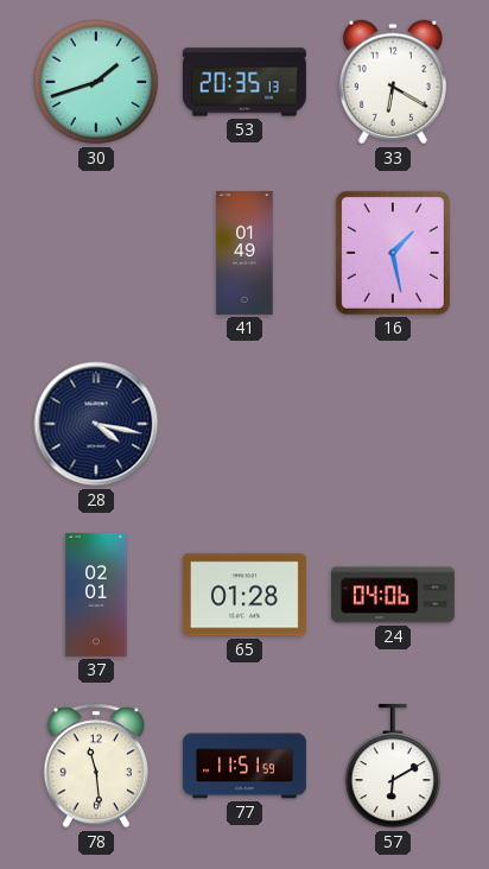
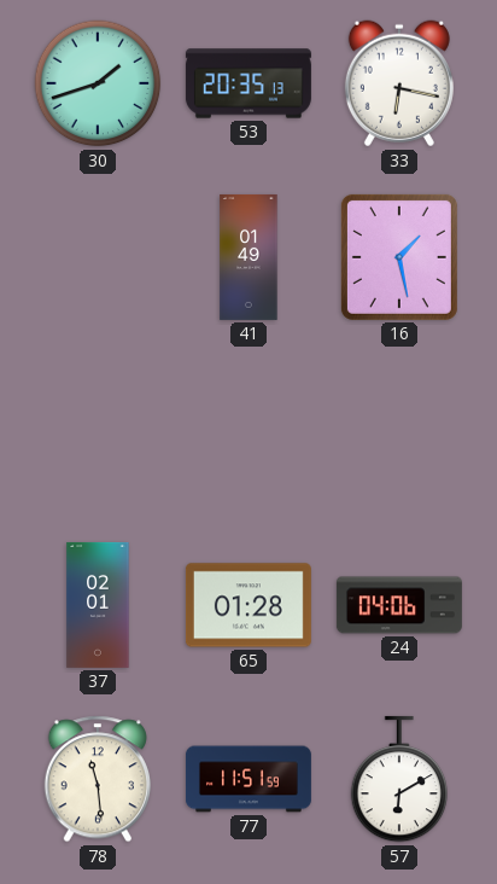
33: 6:20 -> 6:17 (399, 83)
28: 4:17 -> none (96, 424)
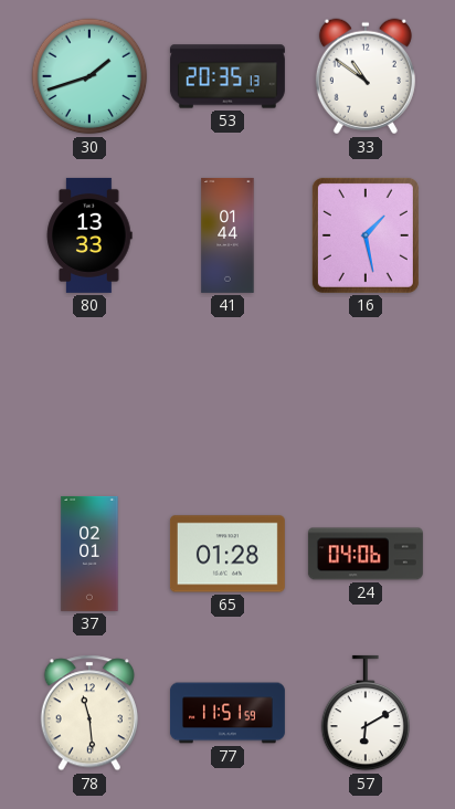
33: 6:17 -> 10:51 (366, 76)
80: none -> 13:33 (89, 235)
41: 01:49 -> 01:44 (227, 235)
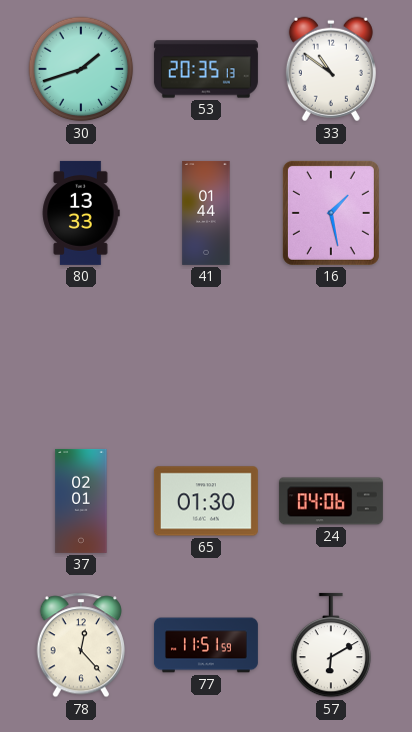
65: 01:28 -> 01:30 (206, 501)
78: 11:29 -> 12:23 (80, 645)
